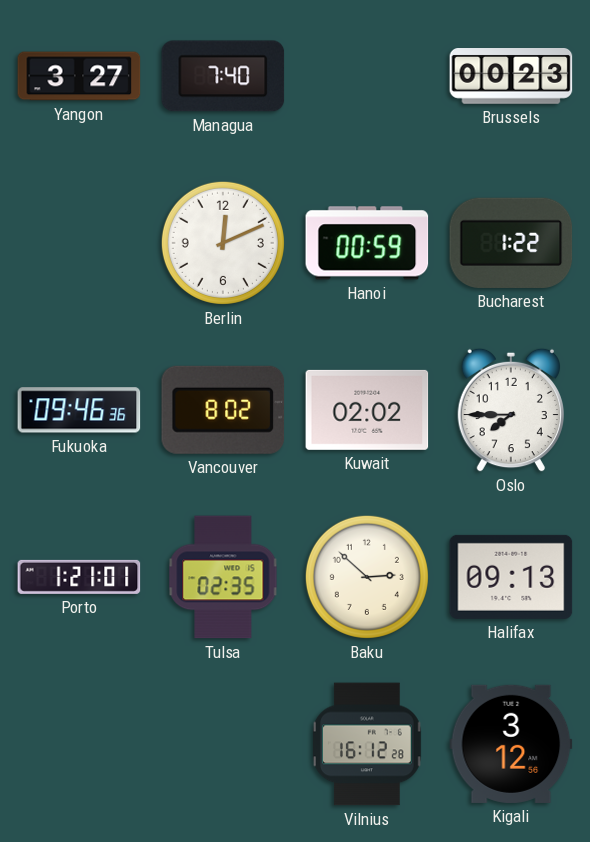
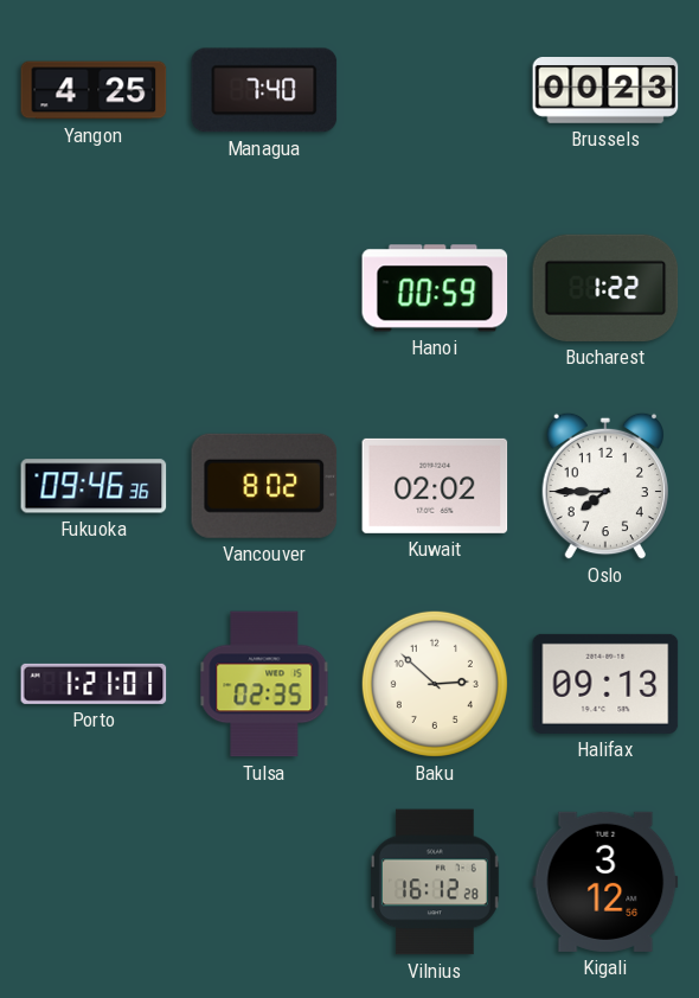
Yangon: 3:27 -> 4:25 (94, 90)
Berlin: 12:11 -> none (223, 243)
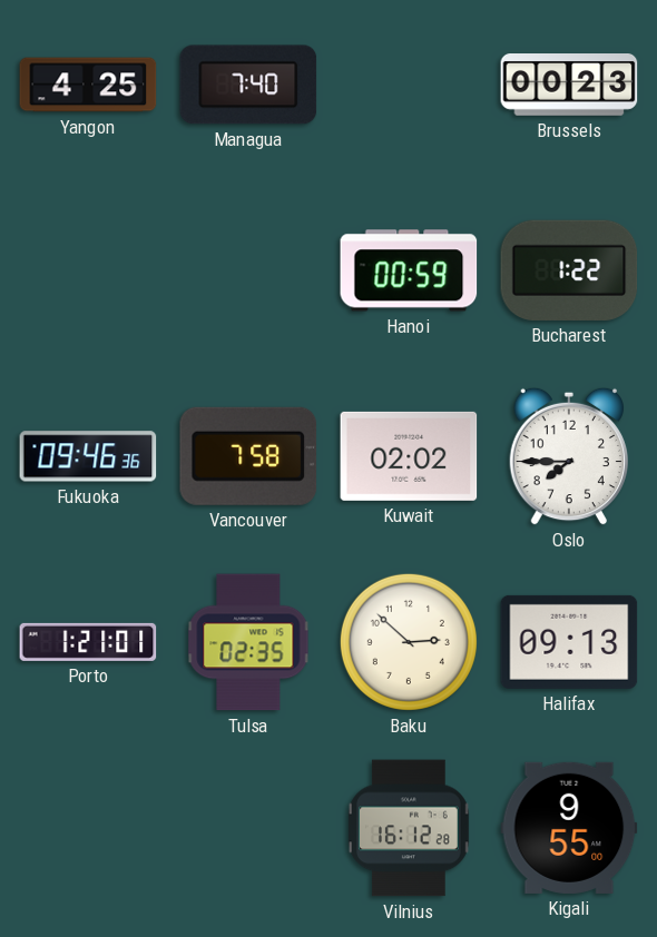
Vancouver: 8:02 -> 7:58 (248, 456)
Kigali: 3:12 -> 9:55 (569, 828)
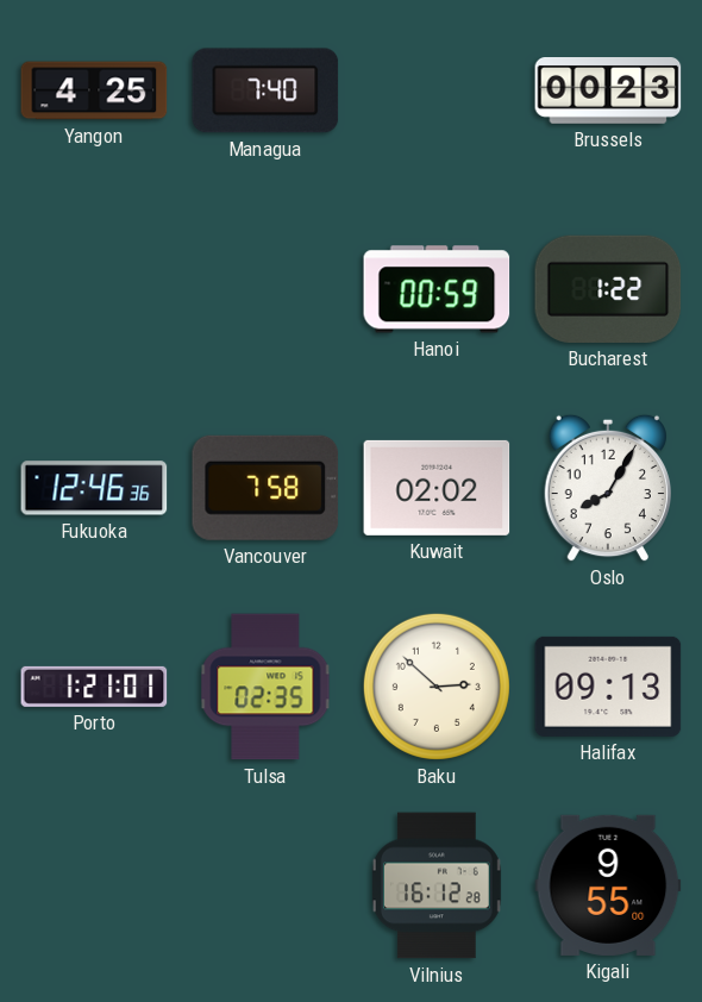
Fukuoka: 09:46 -> 12:46 (94, 488)
Oslo: 7:45 -> 8:05 (607, 488)
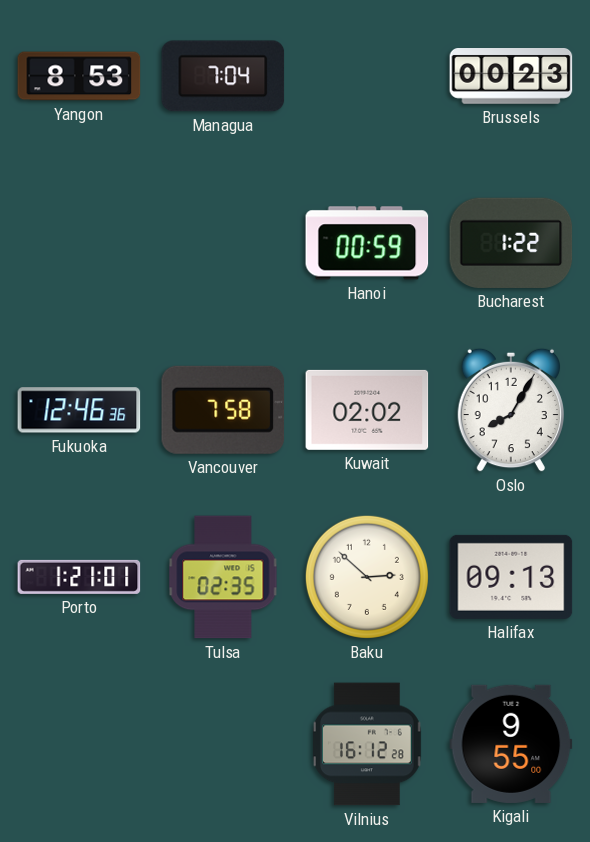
Yangon: 4:25 -> 8:53 (79, 76)
Managua: 7:40 -> 7:04 (223, 76)
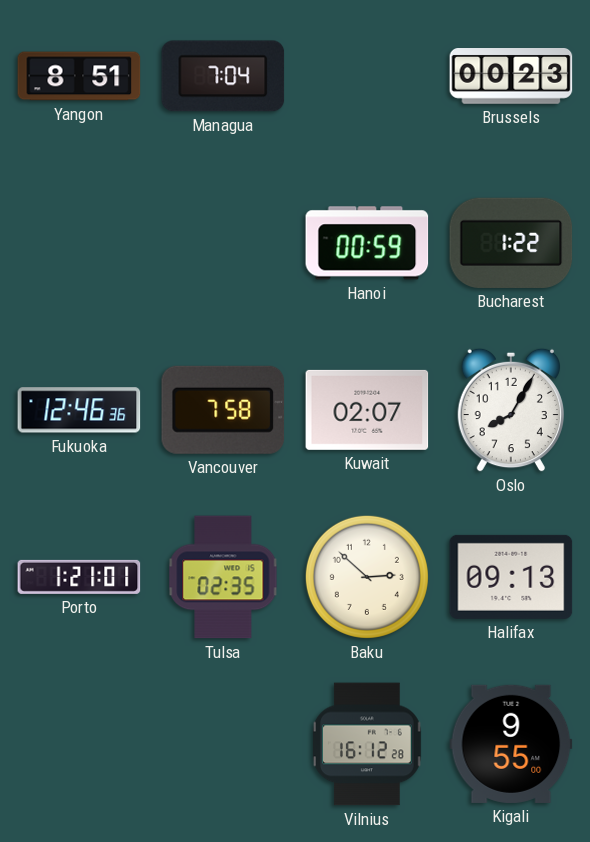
Yangon: 8:53 -> 8:51 (79, 76)
Kuwait: 02:02 -> 02:07 (367, 410)
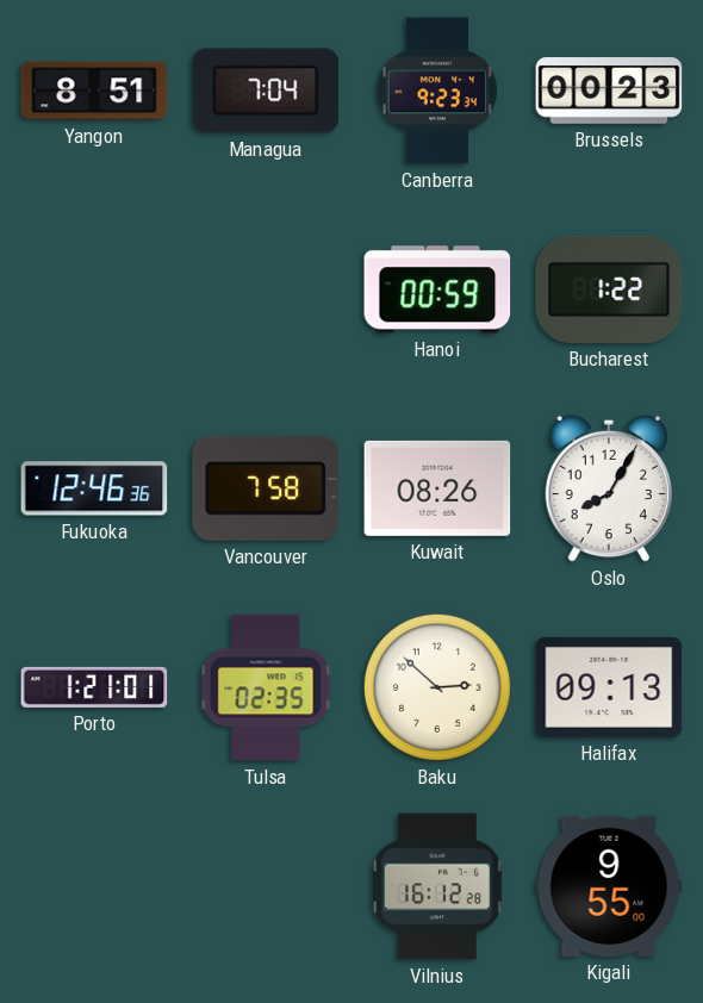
Canberra: none -> 9:23 (437, 91)
Kuwait: 02:07 -> 08:26 (437, 488)
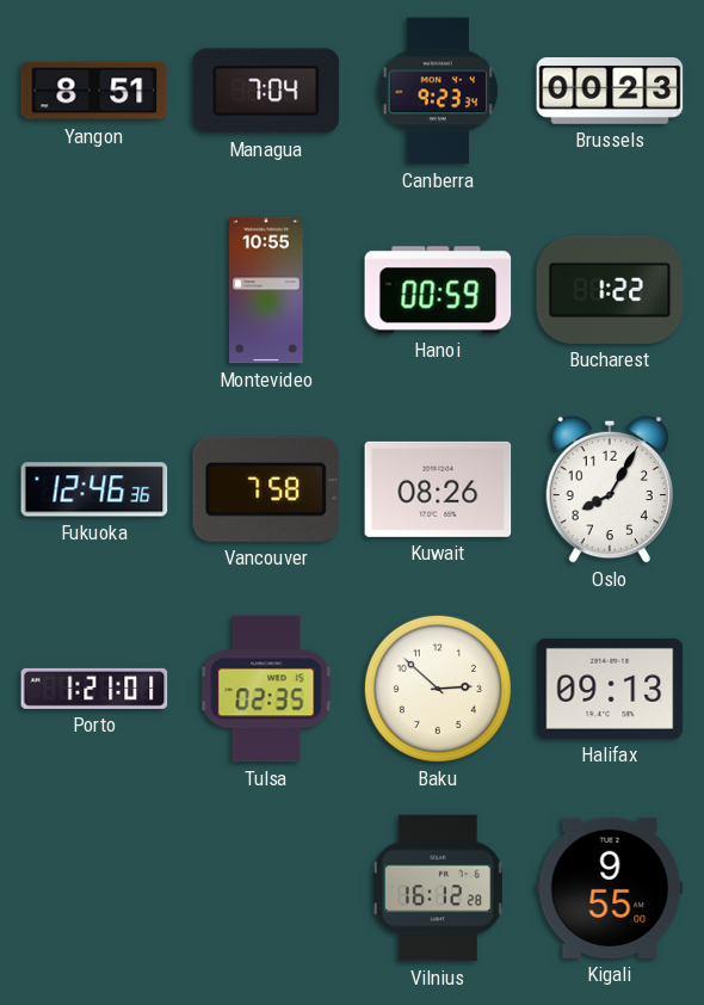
Montevideo: none -> 10:55 (267, 290)
